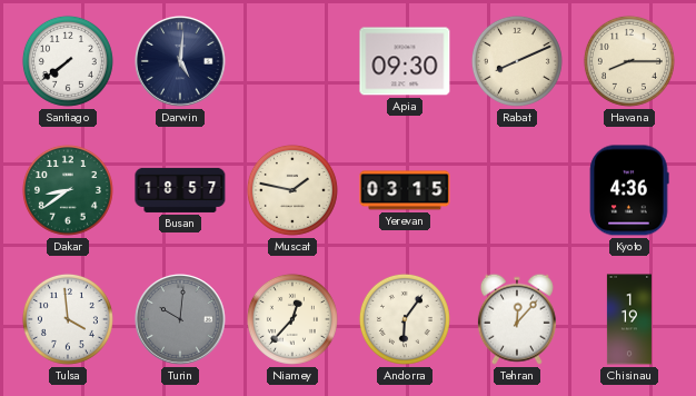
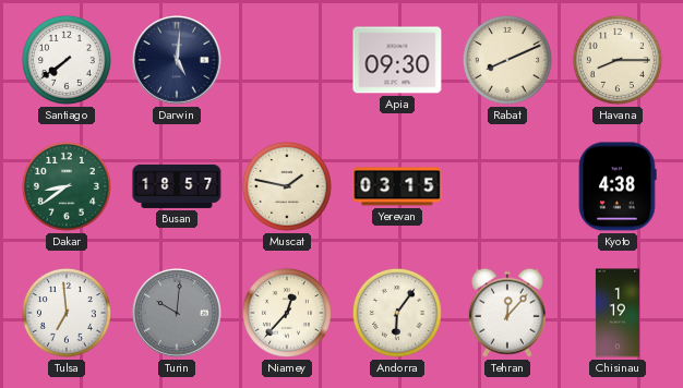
Kyoto: 4:36 -> 4:38 (618, 186)
Tulsa: 3:59 -> 6:59 (67, 313)
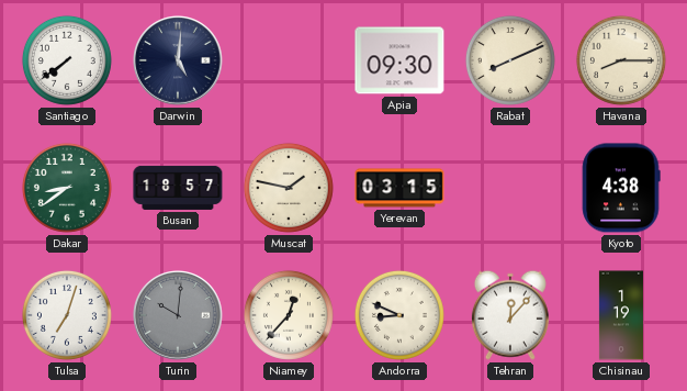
Tulsa: 6:59 -> 7:03 (67, 315)
Andorra: 6:06 -> 8:49 (399, 315)
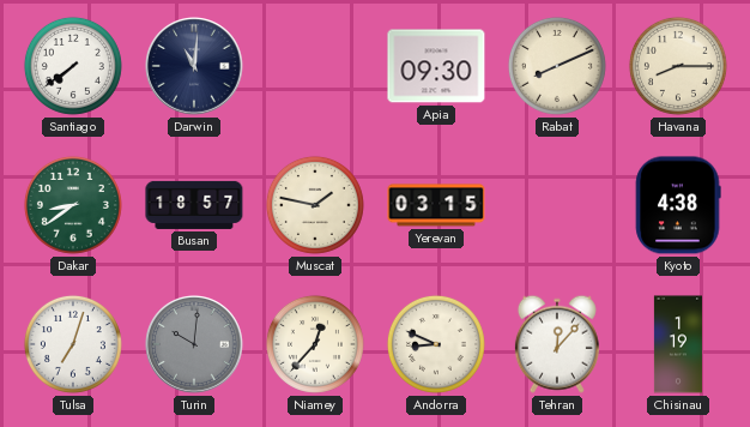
Darwin: 5:01 -> 11:01 (195, 67)
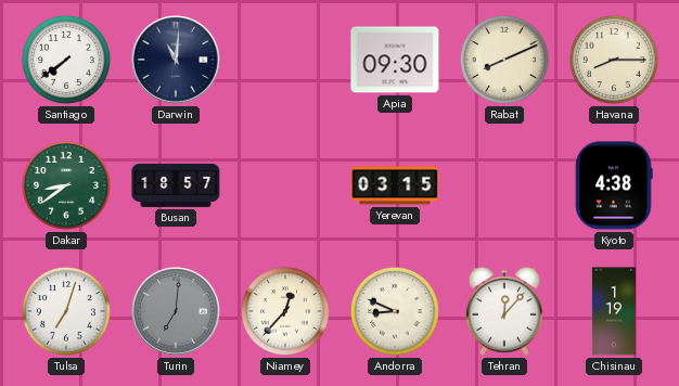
Muscat: 1:47 -> none (315, 205)
Turin: 10:01 -> 7:01 (177, 312)
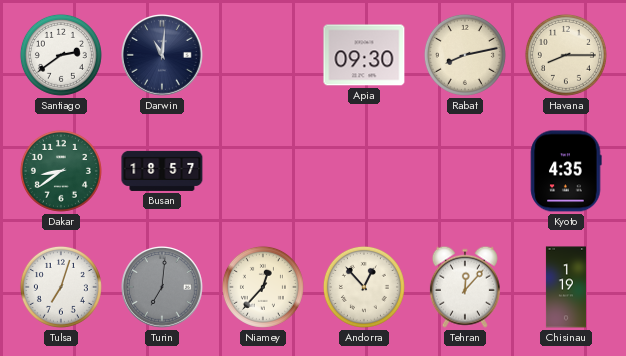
Santiago: 7:39 -> 2:39 (61, 55)
Rabat: 8:11 -> 8:13 (465, 55)
Yerevan: 03:15 -> none (395, 185)
Kyoto: 4:38 -> 4:35 (566, 171)
Andorra: 8:49 -> 12:53 (364, 287)
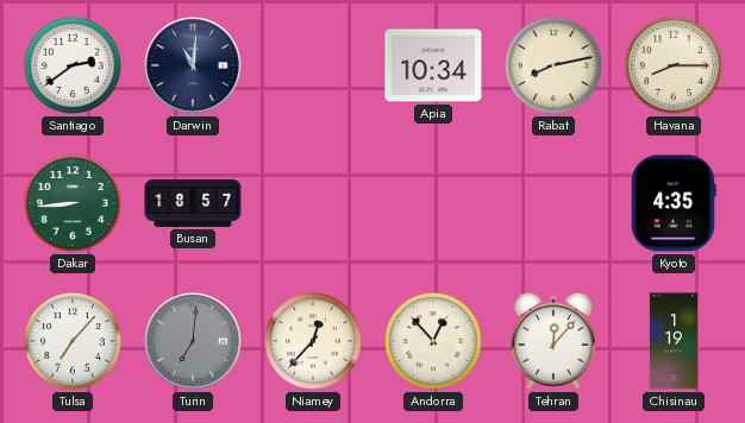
Apia: 09:30 -> 10:34 (433, 65)
Dakar: 8:39 -> 8:44 (73, 203)
Tulsa: 7:03 -> 7:07 (73, 341)
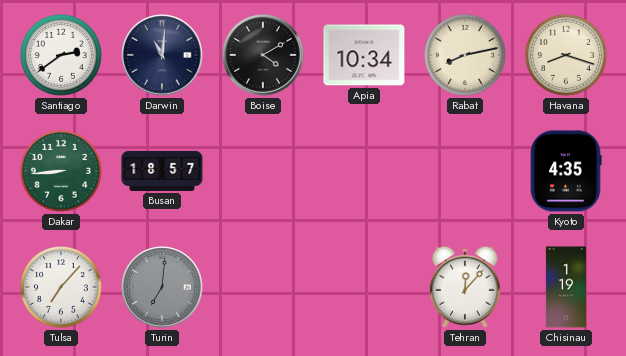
Boise: none -> 4:10 (264, 56)
Havana: 8:15 -> 8:18 (566, 55)
Niamey: 12:37 -> none (313, 341)
Andorra: 12:53 -> none (433, 341)
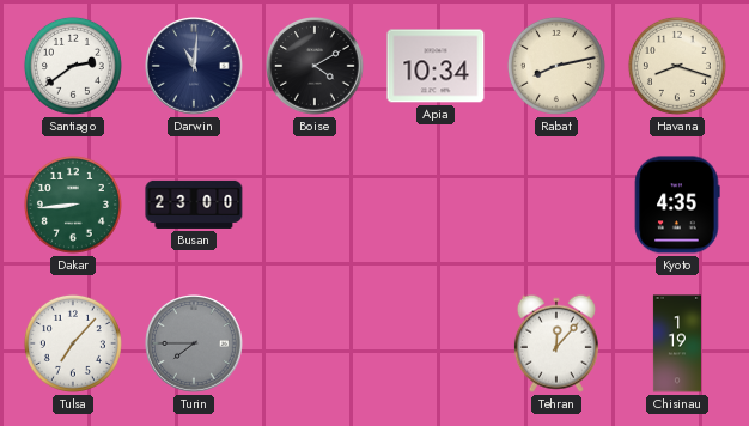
Busan: 18:57 -> 23:00 (194, 205)
Turin: 7:01 -> 7:45 (195, 345)
